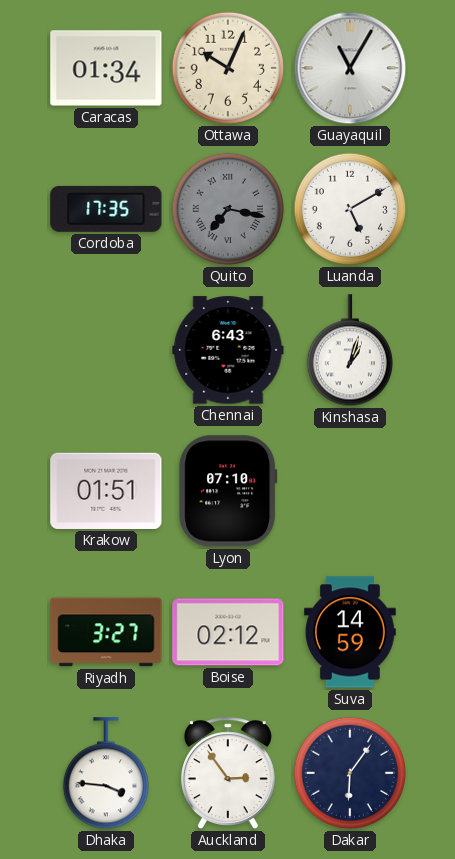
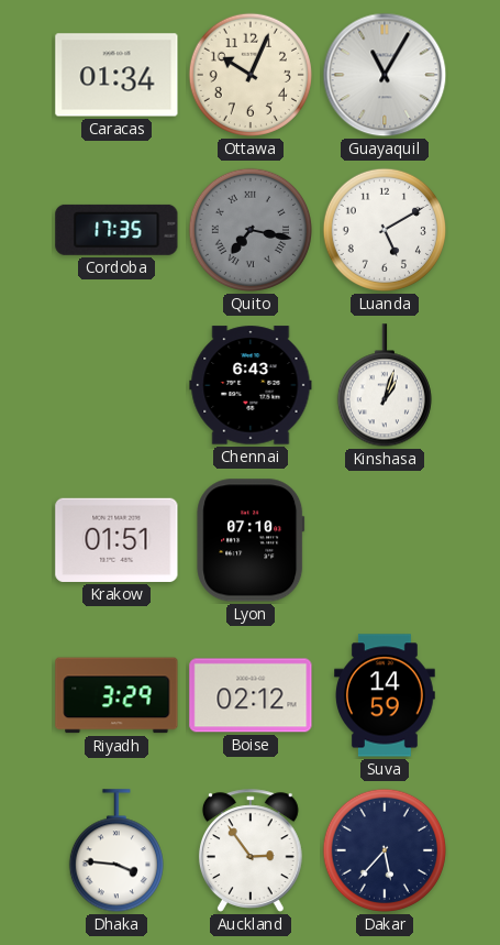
Riyadh: 3:27 -> 3:29 (116, 695)
Dakar: 6:06 -> 5:37 (385, 850)
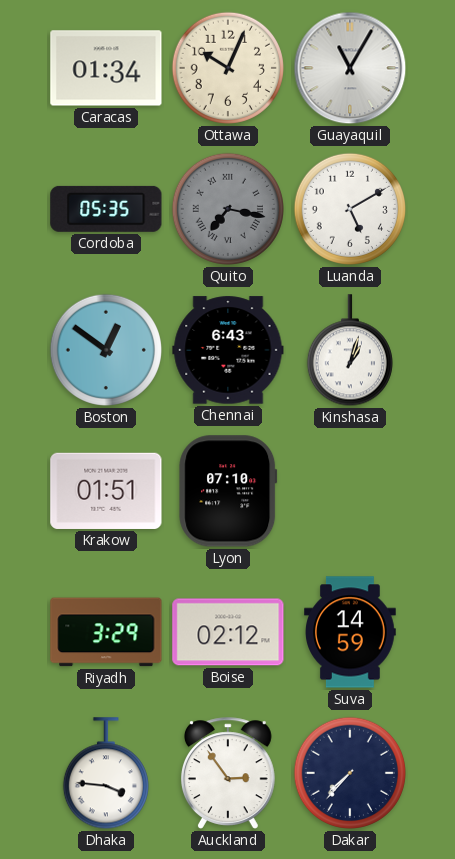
Cordoba: 17:35 -> 05:35 (106, 209)
Boston: none -> 12:51 (106, 350)
Dakar: 5:37 -> 7:37 (350, 773)
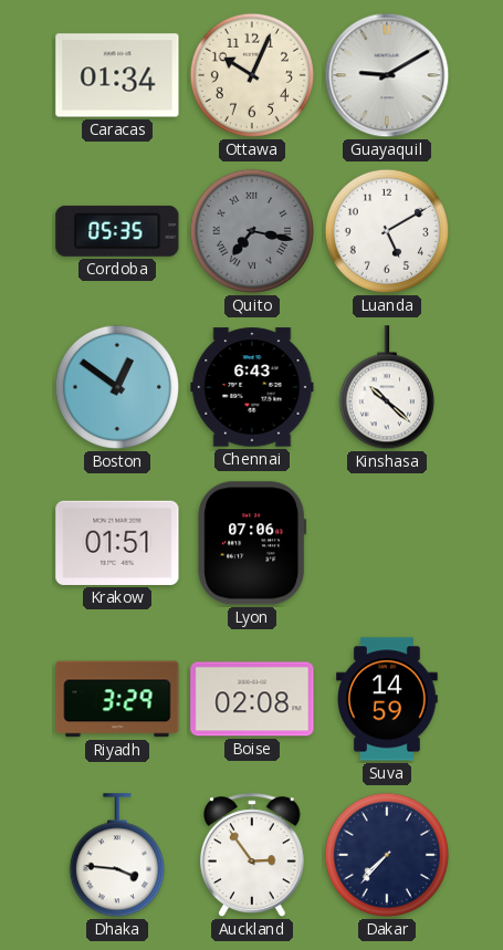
Guayaquil: 11:05 -> 9:10 (387, 75)
Kinshasa: 1:03 -> 10:22 (387, 388)
Lyon: 07:10 -> 07:06 (252, 543)
Boise: 02:12 -> 02:08 (252, 699)
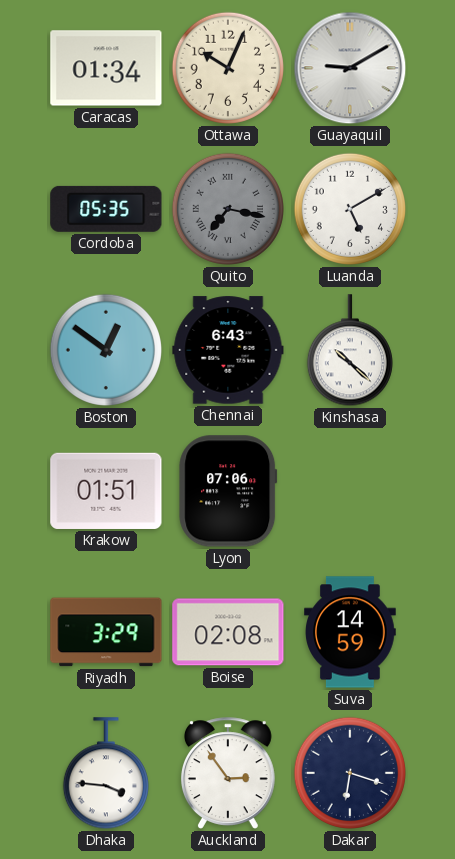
Dakar: 7:37 -> 6:18 (350, 773)
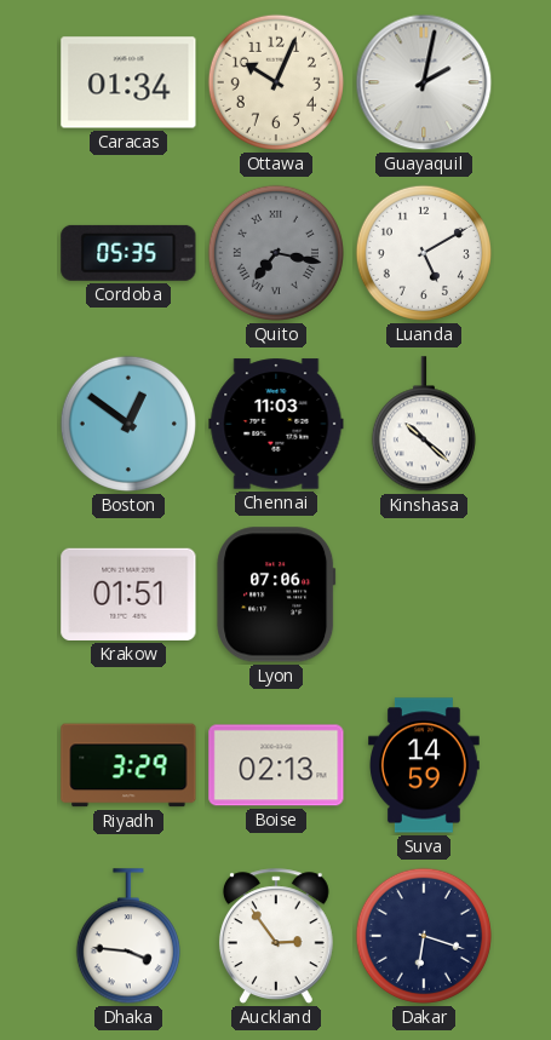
Guayaquil: 9:10 -> 2:02 (424, 82)
Chennai: 6:43 -> 11:03 (276, 424)
Boise: 02:08 -> 02:13 (276, 765)
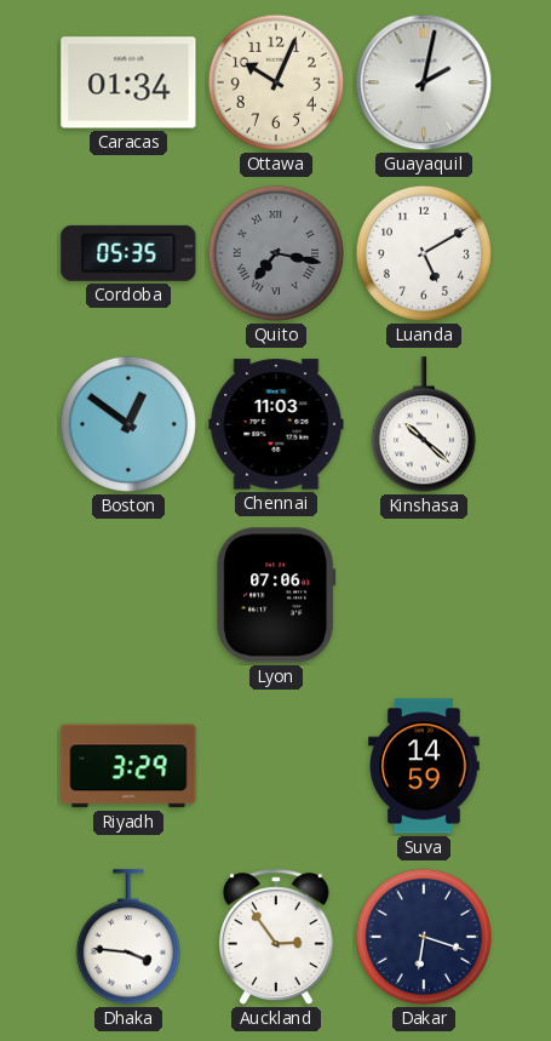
Krakow: 01:51 -> none (128, 594)
Boise: 02:13 -> none (276, 765)
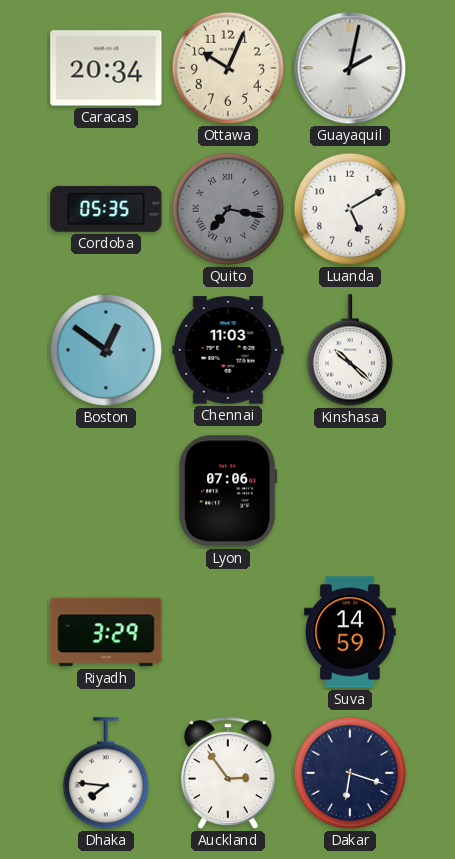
Caracas: 01:34 -> 20:34 (106, 68)
Dhaka: 3:46 -> 7:46 (106, 774)
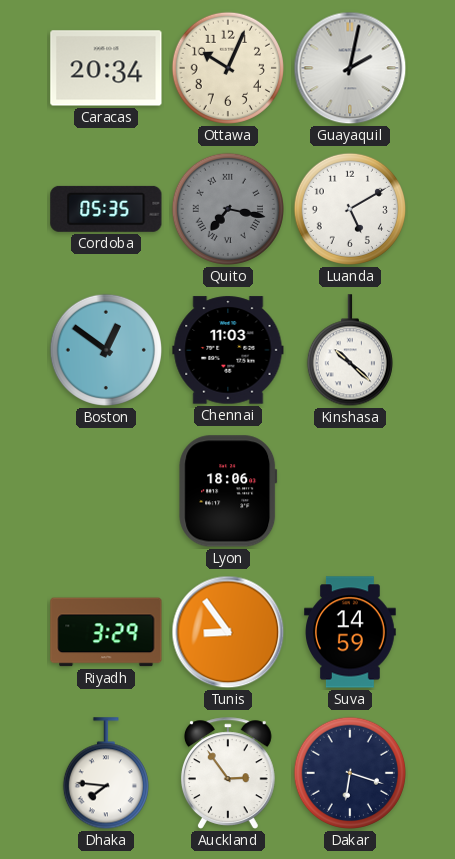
Lyon: 07:06 -> 18:06 (228, 491)
Tunis: none -> 8:54 (228, 632)
